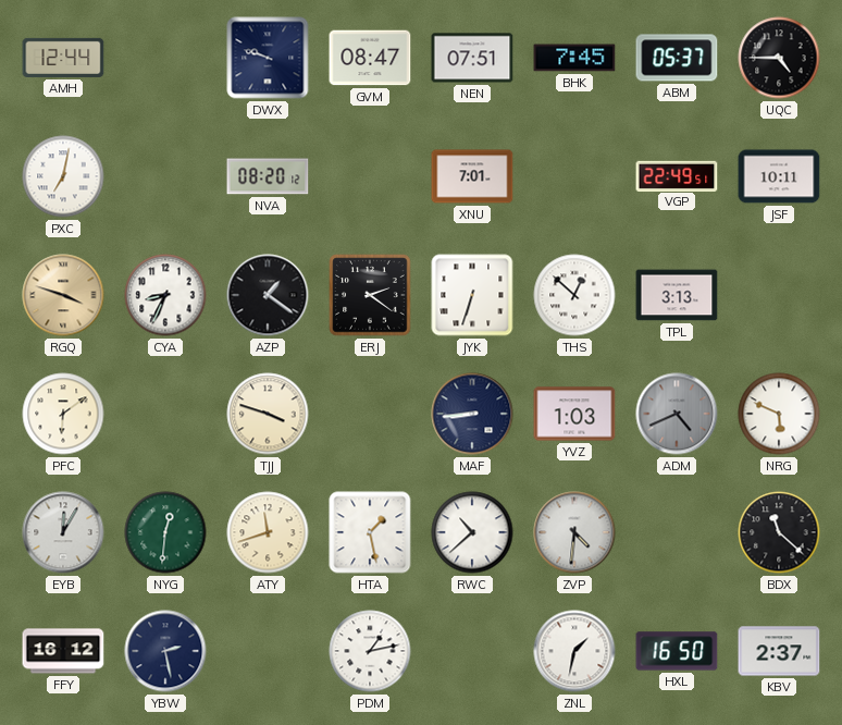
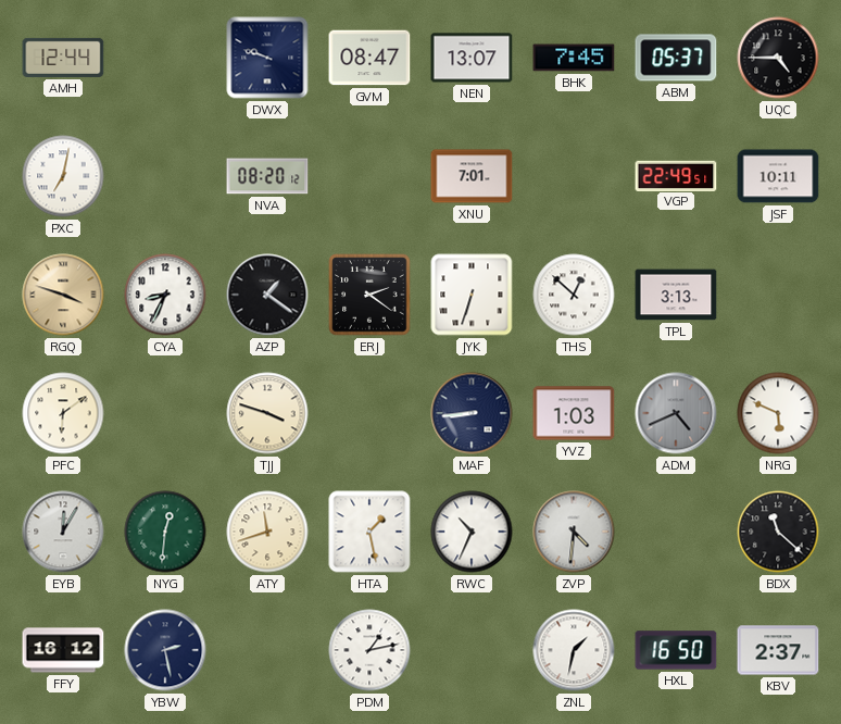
NEN: 07:51 -> 13:07 (472, 58)
RWC: 10:38 -> 10:34 (472, 532)
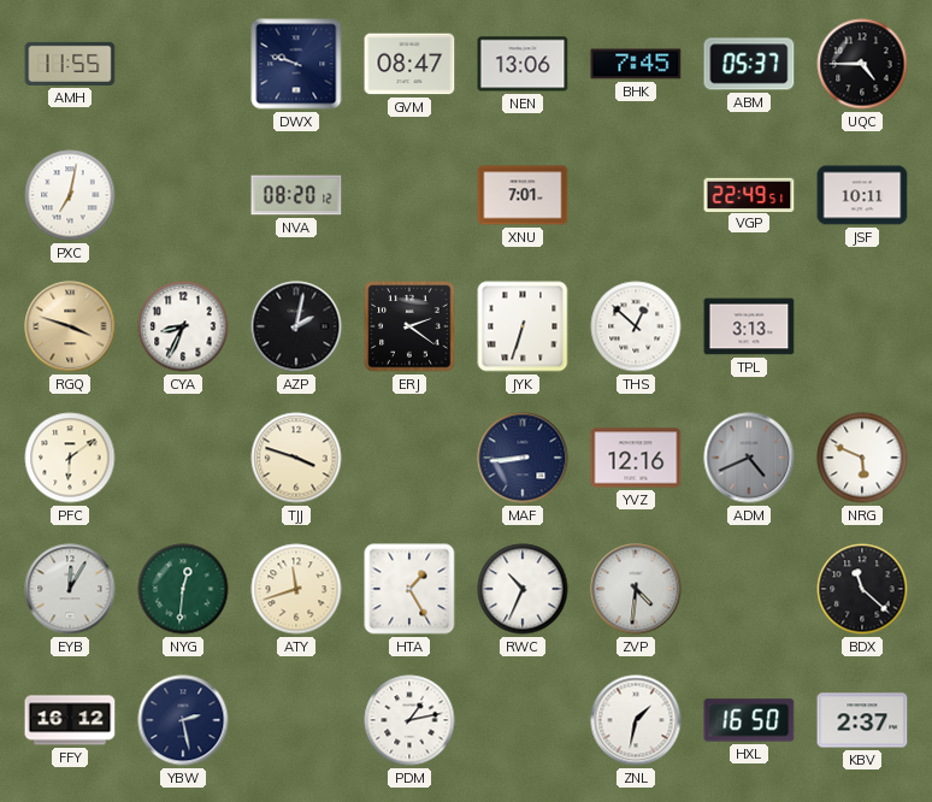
AMH: 12:44 -> 11:55 (70, 64)
NEN: 13:07 -> 13:06 (523, 64)
AZP: 1:21 -> 2:02 (296, 326)
YVZ: 1:03 -> 12:16 (636, 458)
HTA: 1:28 -> 1:25 (409, 589)
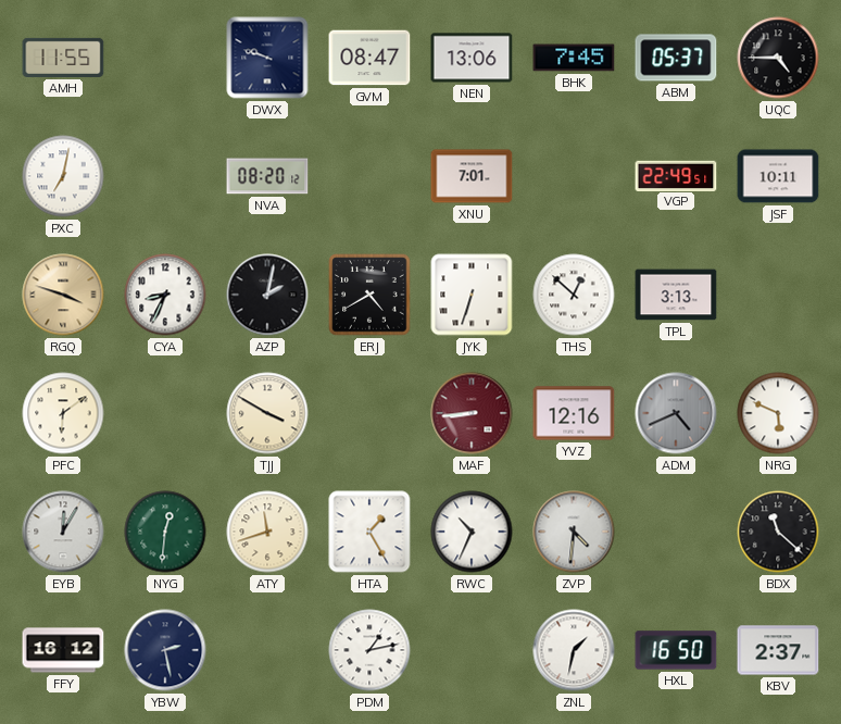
ERJ: 2:21 -> 4:40 (369, 295)
TJJ: 3:48 -> 3:50 (267, 413)
MAF dial: navy -> burgundy (472, 413)
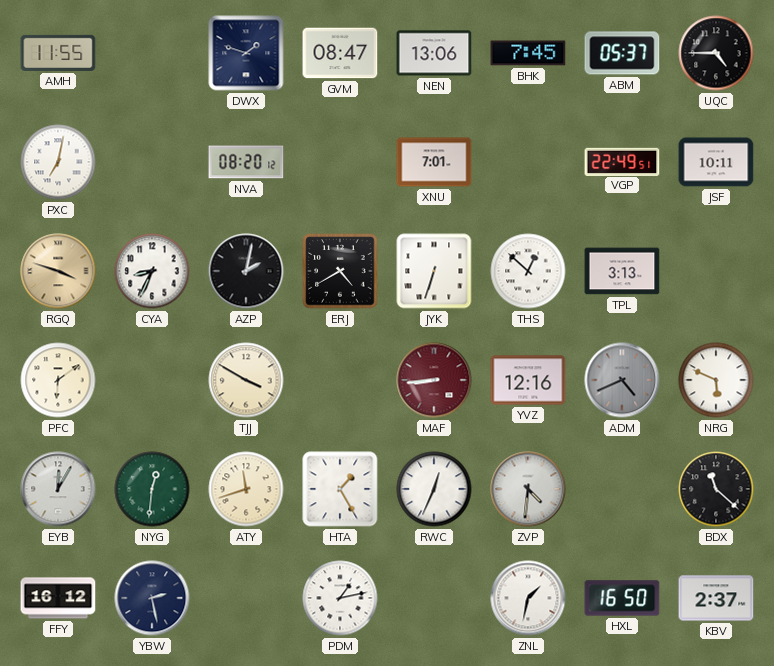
DWX: 9:48 -> 1:48 (246, 53)
RWC: 10:34 -> 12:34 (434, 489)
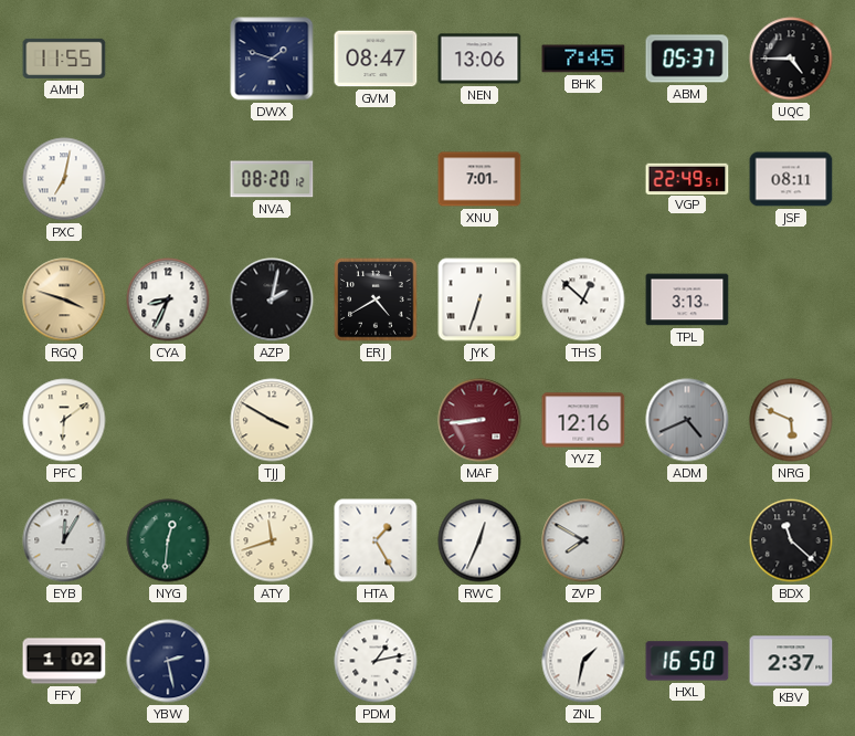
JSF: 10:11 -> 08:11 (791, 179)
ZVP: 4:31 -> 7:50 (583, 540)
FFY: 16:12 -> 1:02 (64, 661)
